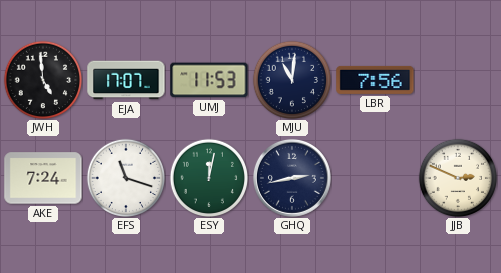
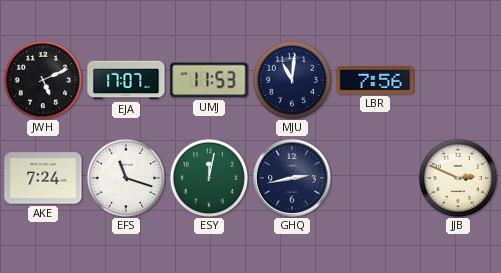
JWH: 4:59 -> 5:11 (42, 79)
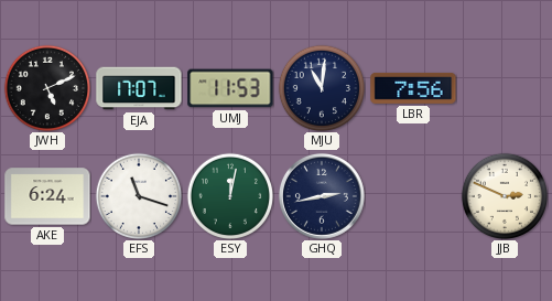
AKE: 7:24 -> 6:24 (47, 196)
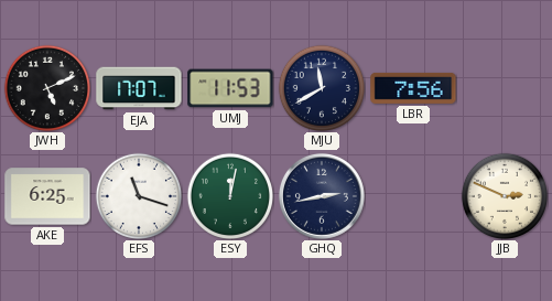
MJU: 11:01 -> 11:40 (321, 87)
AKE: 6:24 -> 6:25 (47, 196)
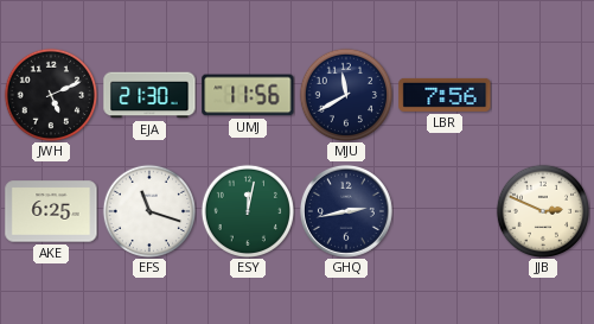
EJA: 17:07 -> 21:30 (149, 95)
UMJ: 11:53 -> 11:56 (248, 95)
